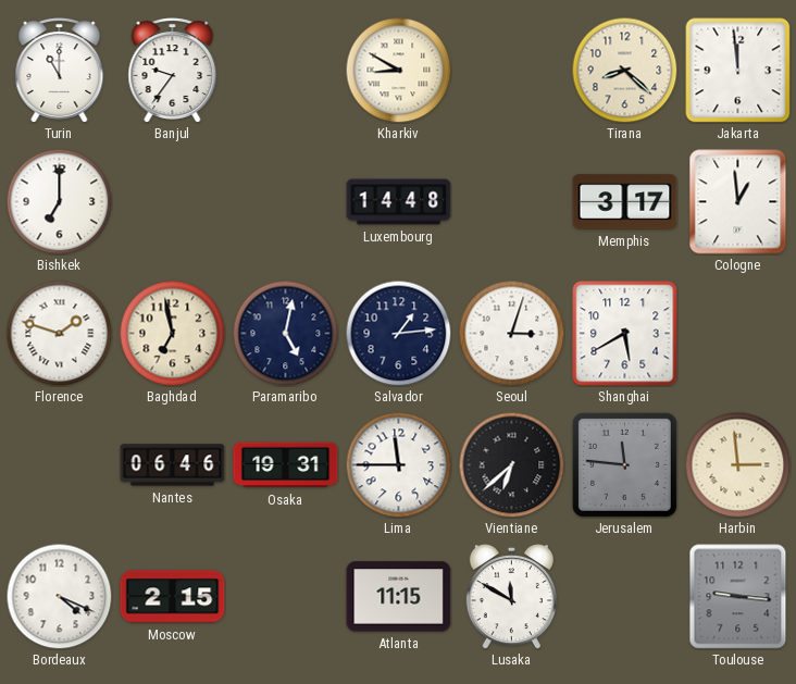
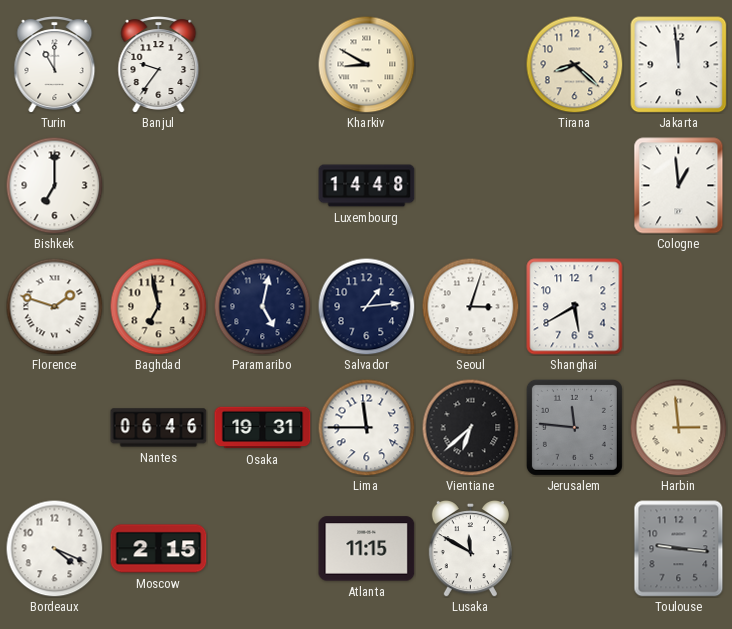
Memphis: 3:17 -> none (625, 202)
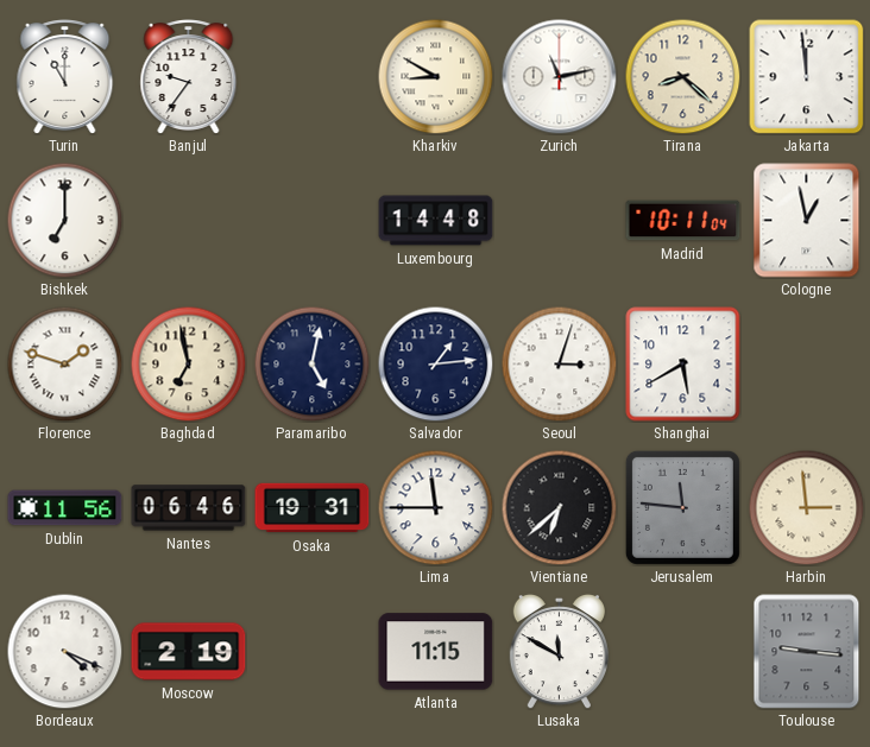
Zurich: none -> 11:13 (560, 77)
Madrid: none -> 10:11 (683, 221)
Cologne: 12:59 -> 12:58 (807, 221)
Dublin: none -> 11:56 (65, 508)
Moscow: 2:15 -> 2:19 (189, 652)
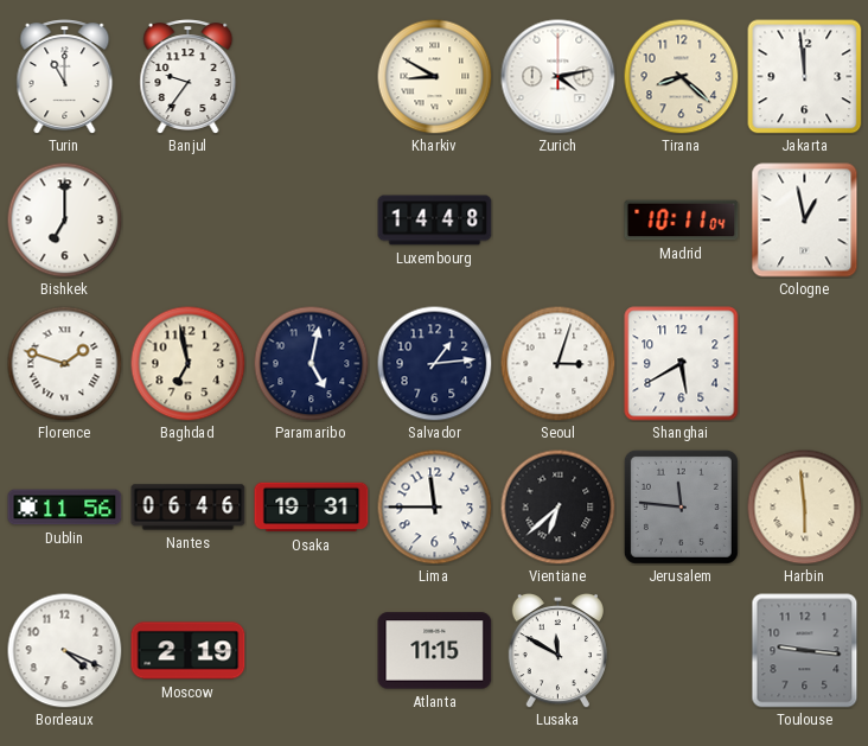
Zurich: 11:13 -> 4:13 (559, 77)
Harbin: 2:59 -> 5:59 (804, 506)
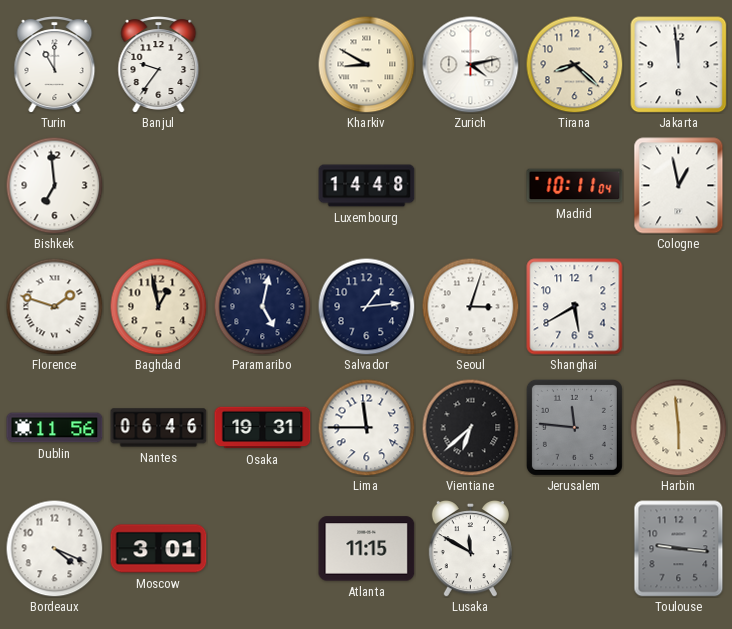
Bishkek: 7:00 -> 6:59 (54, 185)
Baghdad: 6:58 -> 12:58 (158, 306)
Moscow: 2:19 -> 3:01 (159, 549)
